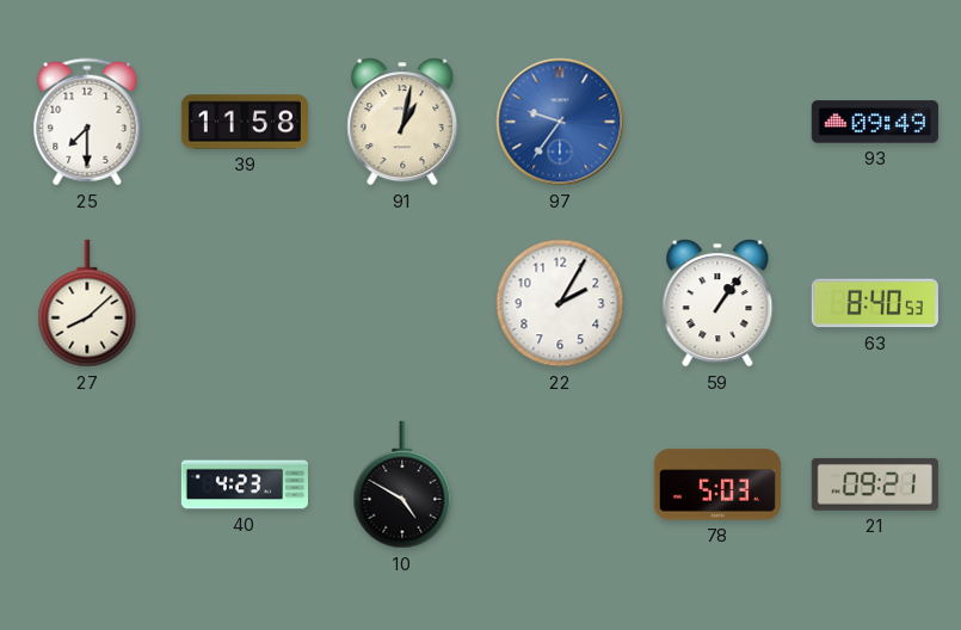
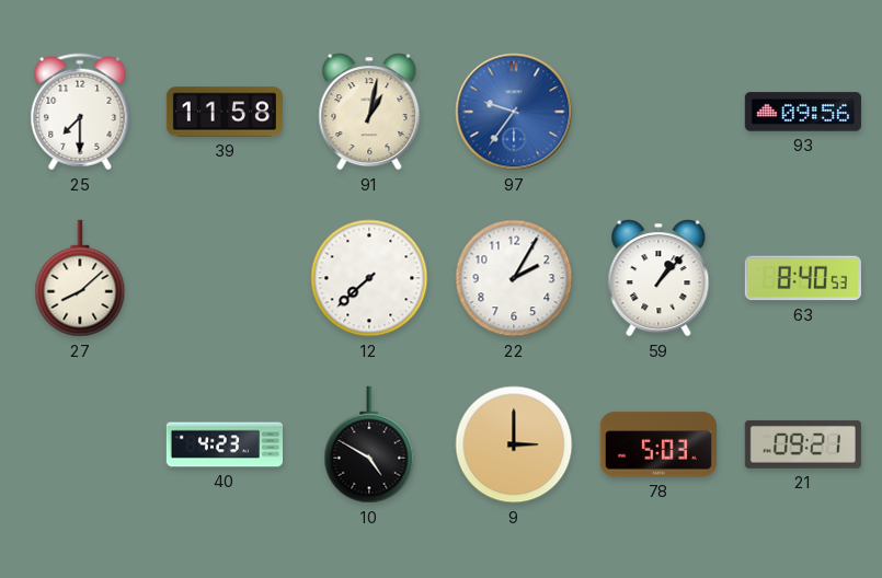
93: 09:49 -> 09:56 (803, 112)
12: none -> 7:38 (369, 278)
59: 1:06 -> 1:07 (658, 278)
9: none -> 3:00 (514, 444)
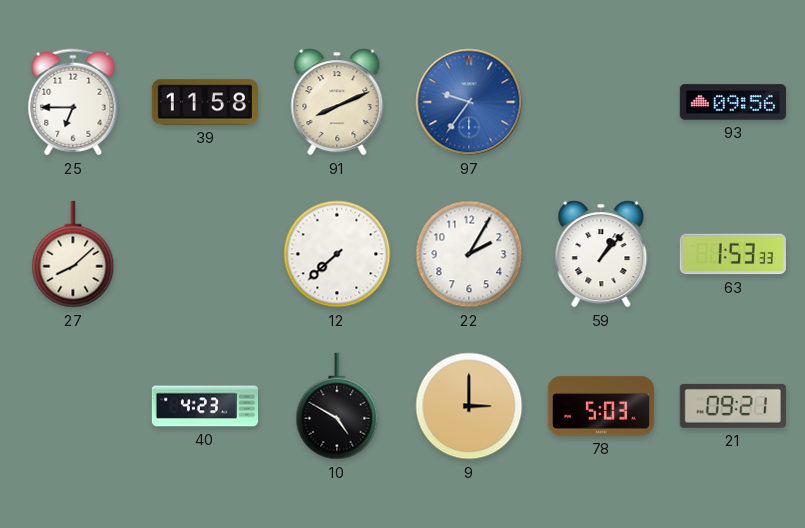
25: 7:30 -> 6:45 (73, 102)
91: 1:02 -> 8:11 (337, 102)
63: 8:40 -> 1:53 (733, 254)
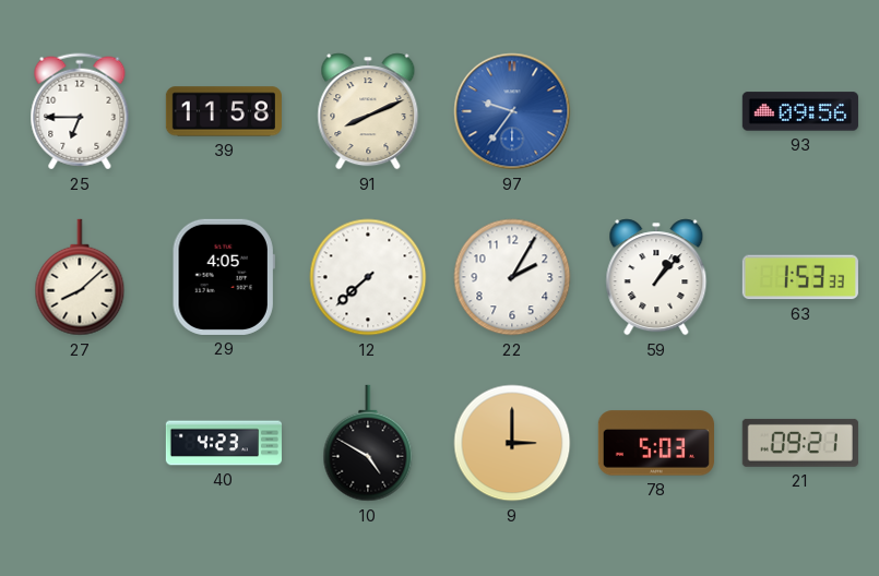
29: none -> 4:05 (224, 277)
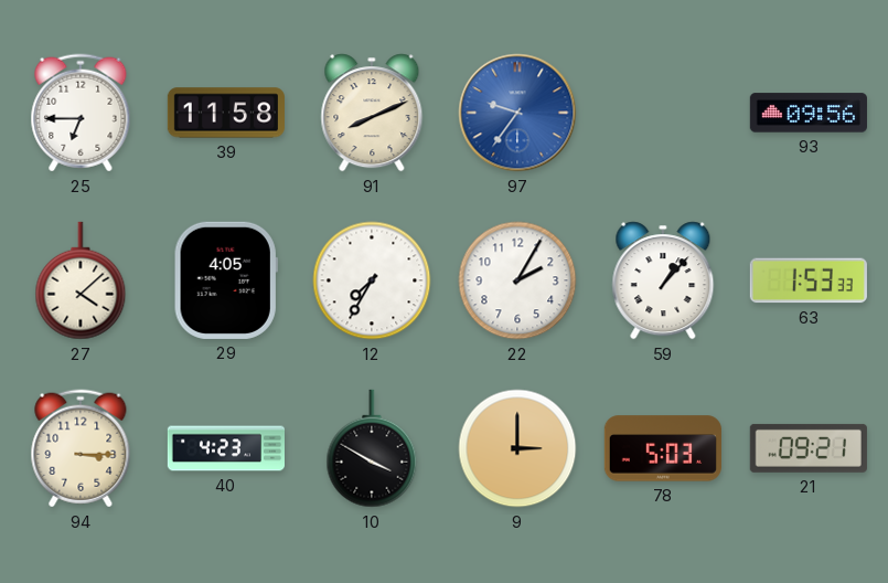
27: 8:08 -> 4:08 (81, 280)
12: 7:38 -> 7:35 (372, 280)
94: none -> 3:15 (81, 448)
10: 4:50 -> 3:50 (372, 448)
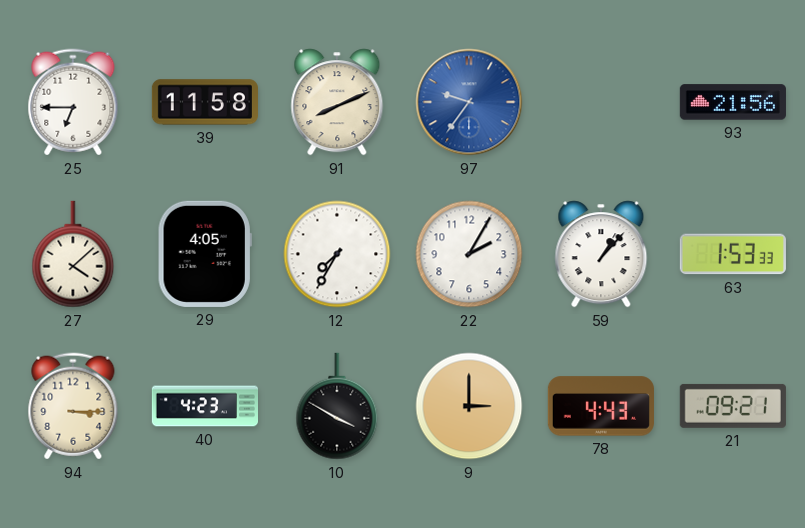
93: 09:56 -> 21:56 (733, 102)
78: 5:03 -> 4:43 (601, 406)
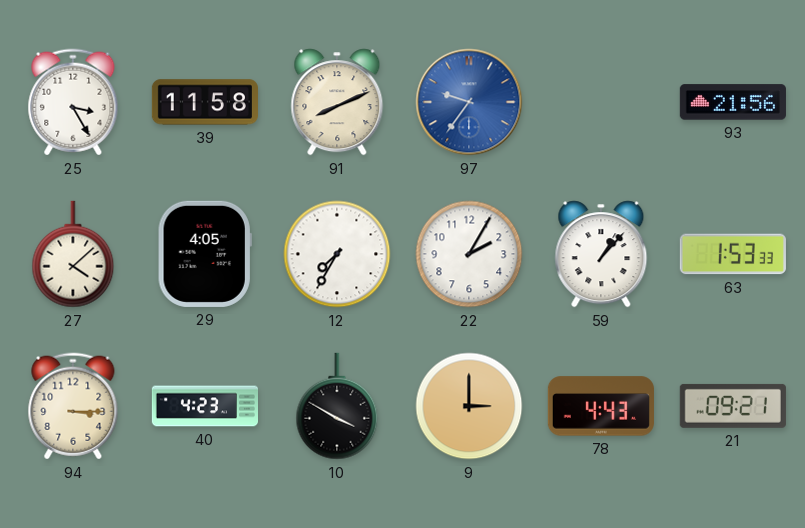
25: 6:45 -> 3:25 (73, 102)
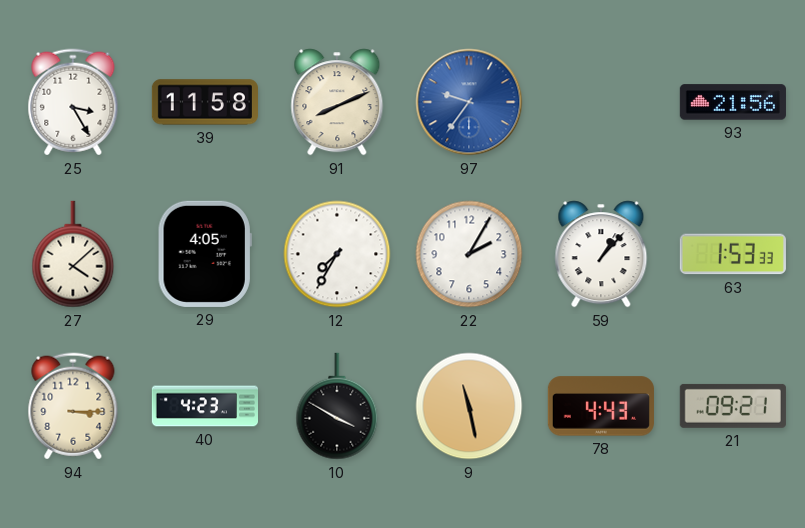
9: 3:00 -> 11:28 (469, 406)
